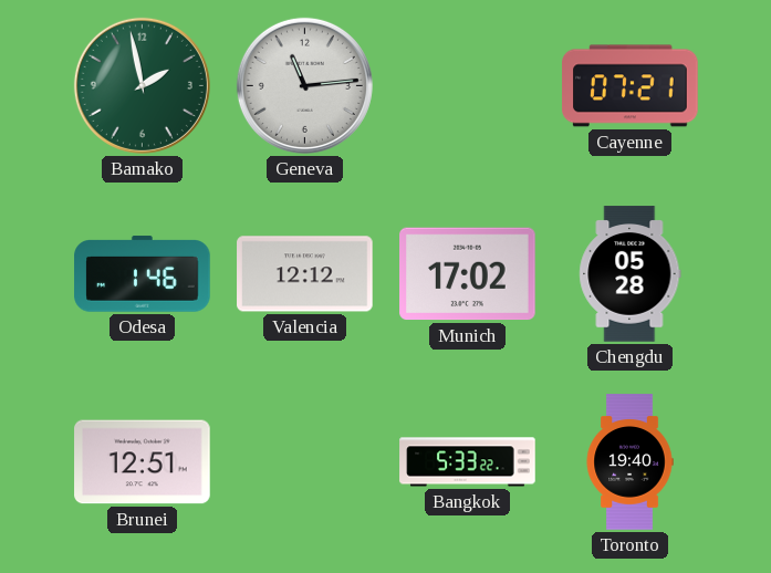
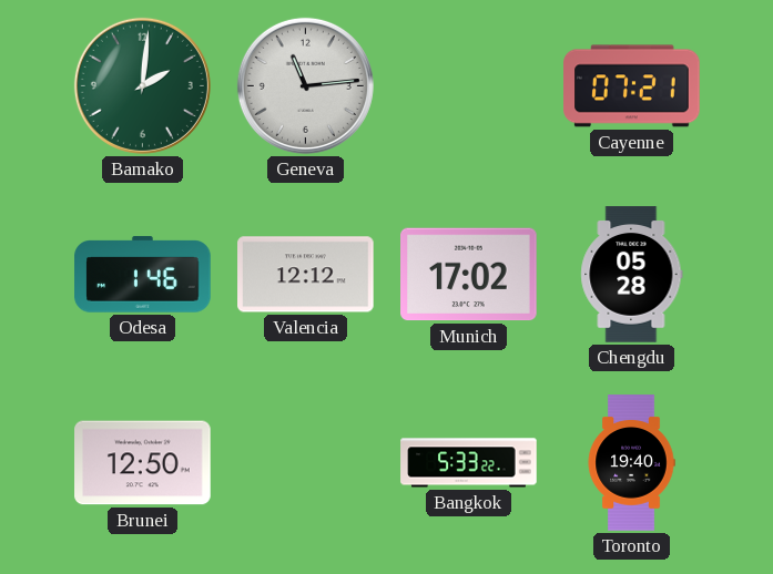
Bamako: 1:58 -> 2:01 (142, 85)
Brunei: 12:51 -> 12:50 (143, 463)
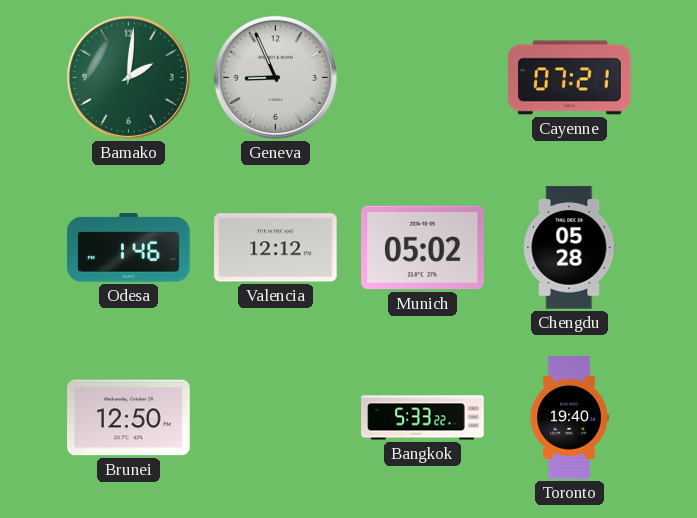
Geneva: 11:14 -> 8:56 (275, 77)
Munich: 17:02 -> 05:02 (423, 248)
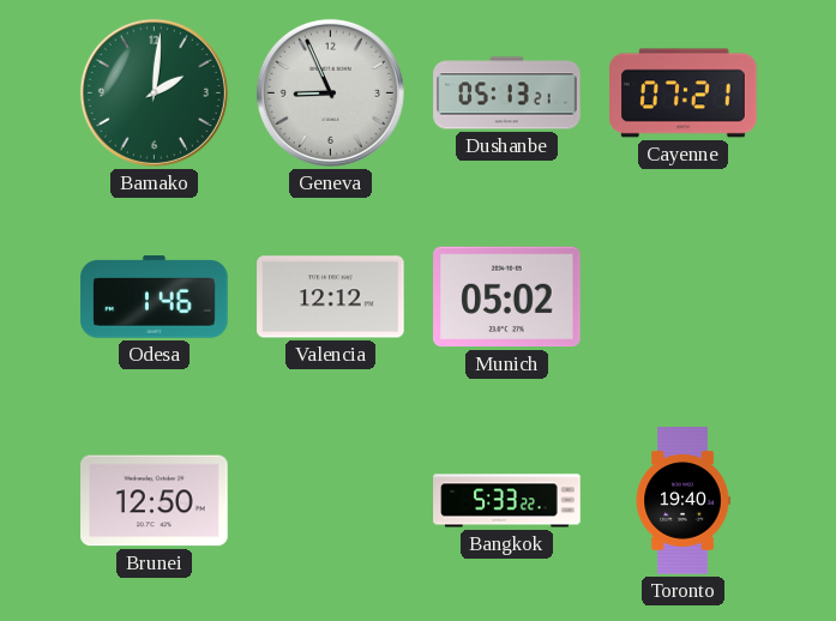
Dushanbe: none -> 05:13 (507, 94)
Chengdu: 05:28 -> none (570, 248)
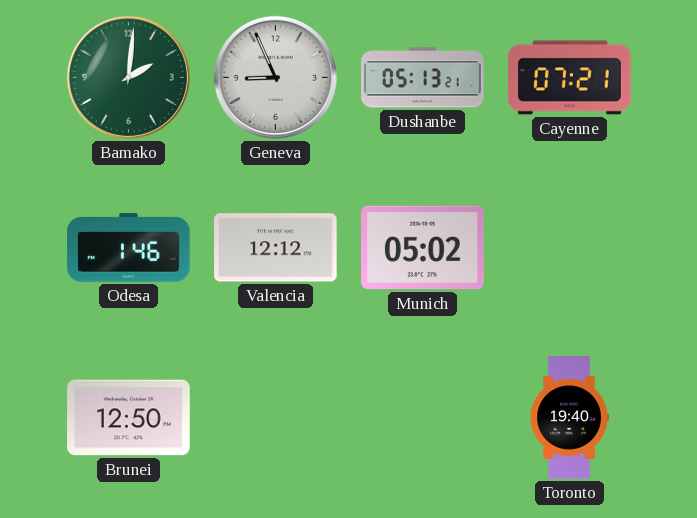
Bangkok: 5:33 -> none (507, 501)
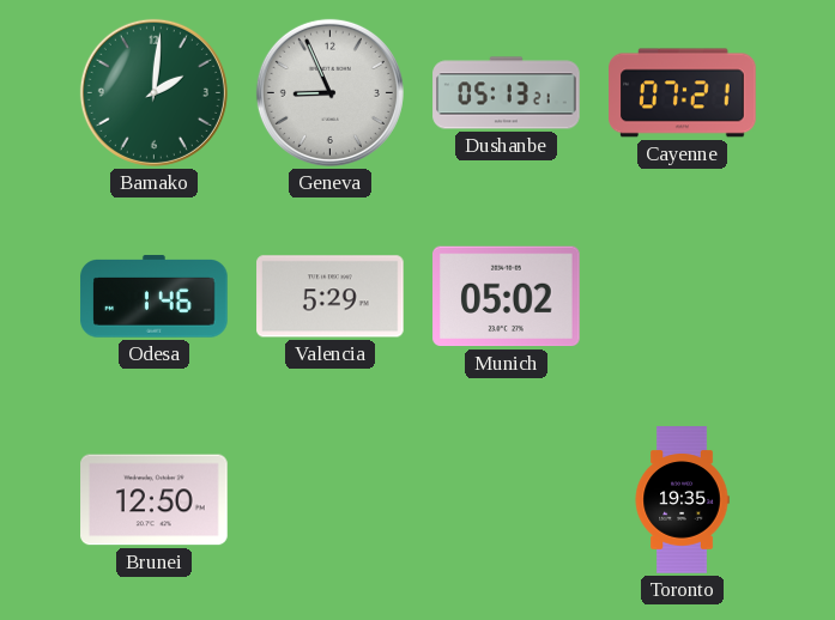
Valencia: 12:12 -> 5:29 (331, 297)
Toronto: 19:40 -> 19:35 (682, 500)
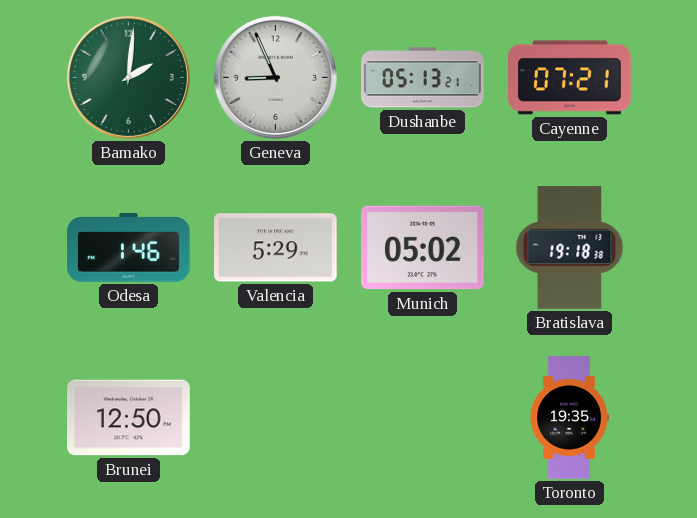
Bratislava: none -> 19:18 (570, 248)
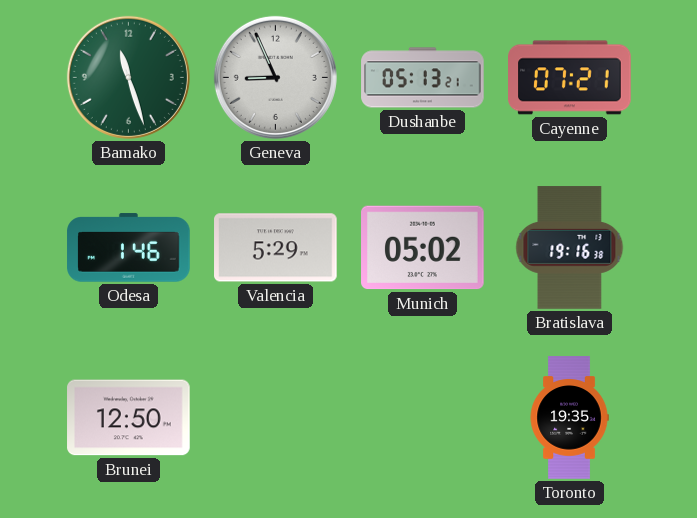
Bamako: 2:01 -> 11:27 (128, 77)
Bratislava: 19:18 -> 19:16 (570, 248)
